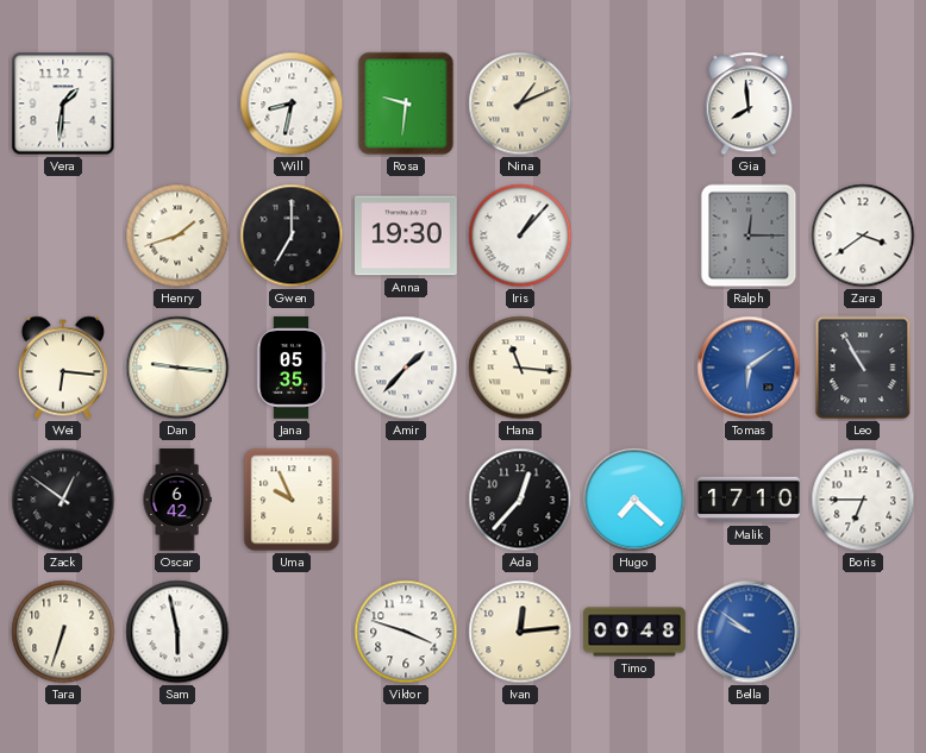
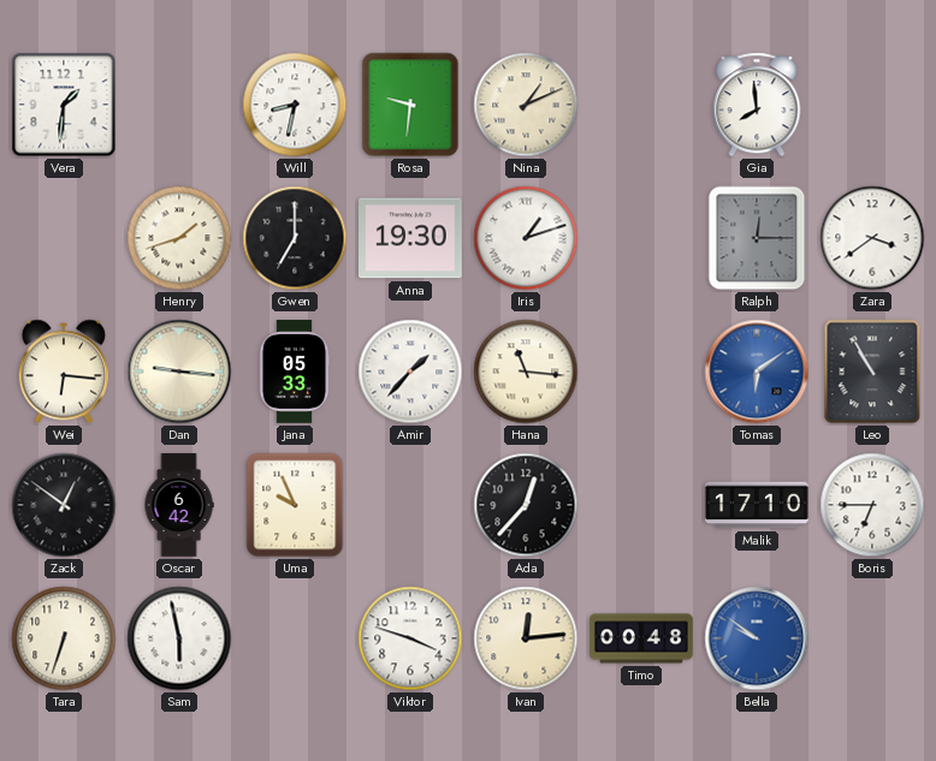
Iris: 1:07 -> 1:12 (526, 238)
Jana: 05:35 -> 05:33 (295, 371)
Hugo: 7:22 -> none (634, 500)
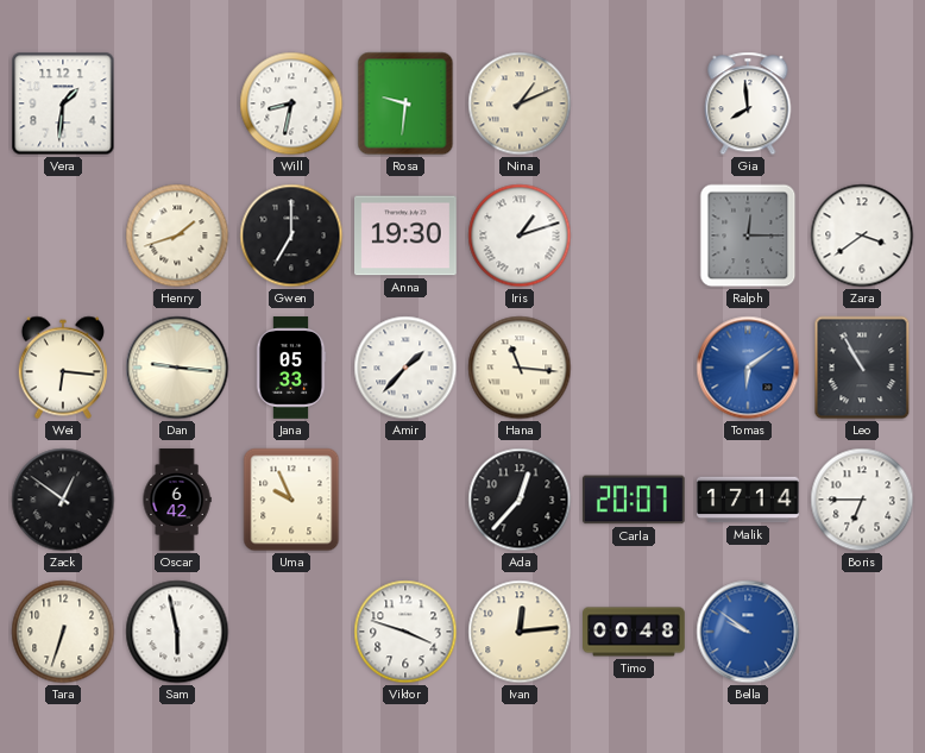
Carla: none -> 20:07 (634, 500)
Malik: 17:10 -> 17:14 (748, 500)
